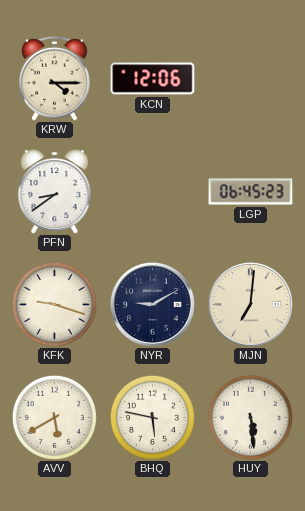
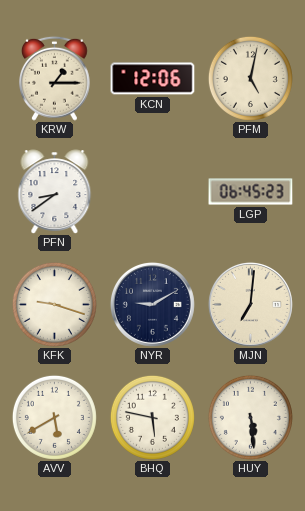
KRW: 4:15 -> 1:15 (55, 78)
PFM: none -> 5:02 (250, 78)
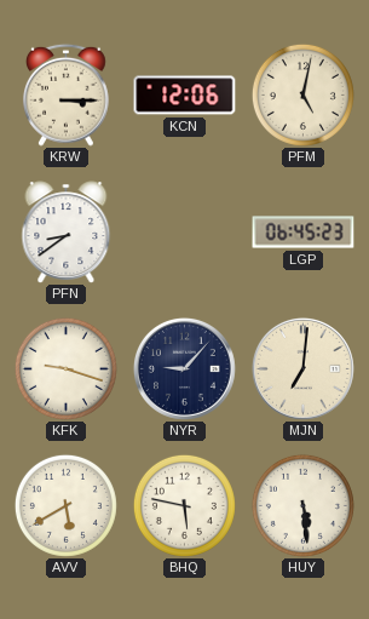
KRW: 1:15 -> 3:15 (67, 94)
NYR: 9:10 -> 9:07 (184, 368)
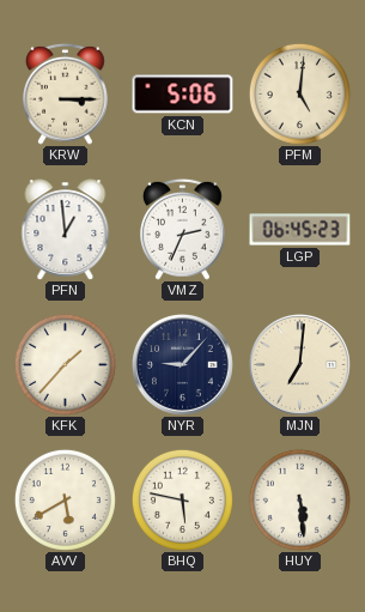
KCN: 12:06 -> 5:06 (183, 95)
PFM: 5:02 -> 5:01 (299, 93)
PFN: 8:39 -> 12:59 (66, 230)
VMZ: none -> 2:34 (183, 229)
KFK: 9:18 -> 1:37 (65, 364)
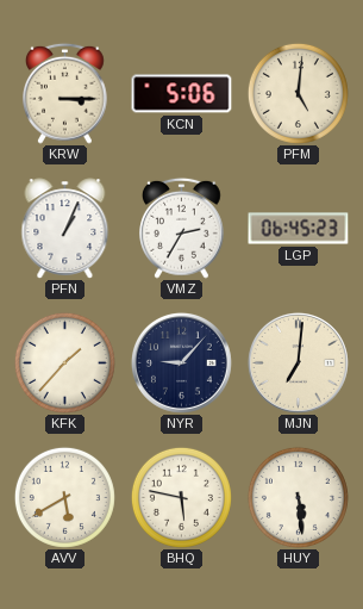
PFN: 12:59 -> 1:04 (65, 229)
VMZ: 2:34 -> 2:35 (182, 228)
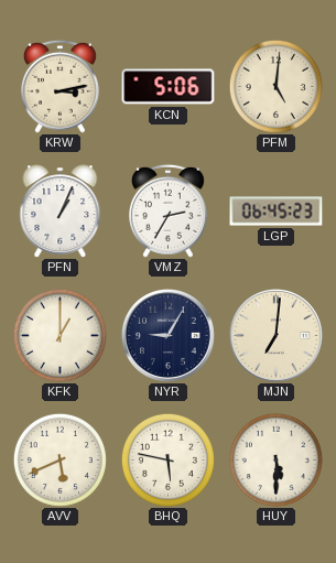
KRW: 3:15 -> 3:13 (61, 86)
KFK: 1:37 -> 1:00 (59, 335)
NYR: 9:07 -> 9:05 (167, 335)
AVV: 5:40 -> 5:41 (59, 459)
HUY: 5:29 -> 5:30 (275, 459)
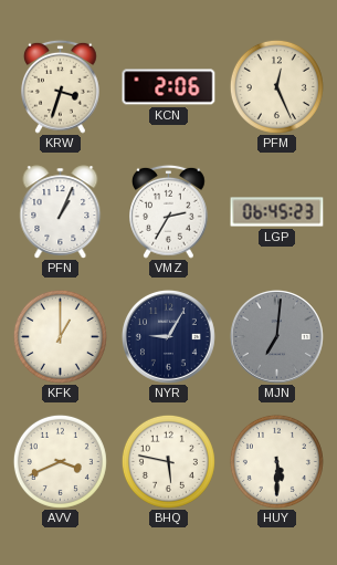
KRW: 3:13 -> 3:33 (61, 86)
KCN: 5:06 -> 2:06 (169, 87)
PFM: 5:01 -> 12:26 (276, 86)
MJN dial: cream -> grey (276, 336)
AVV: 5:41 -> 3:41 (60, 461)
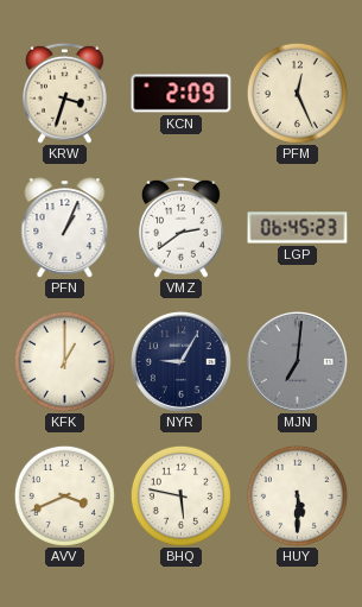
KCN: 2:06 -> 2:09 (182, 94)
VMZ: 2:35 -> 2:39 (182, 227)
